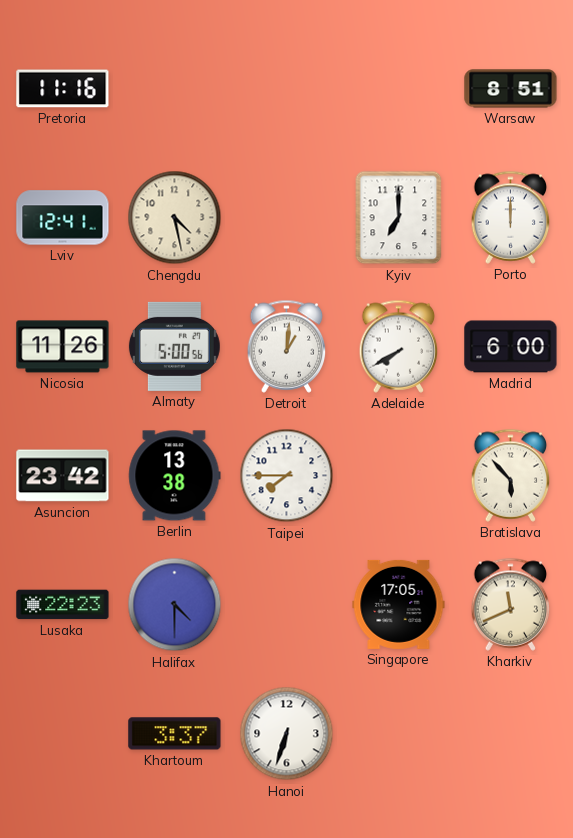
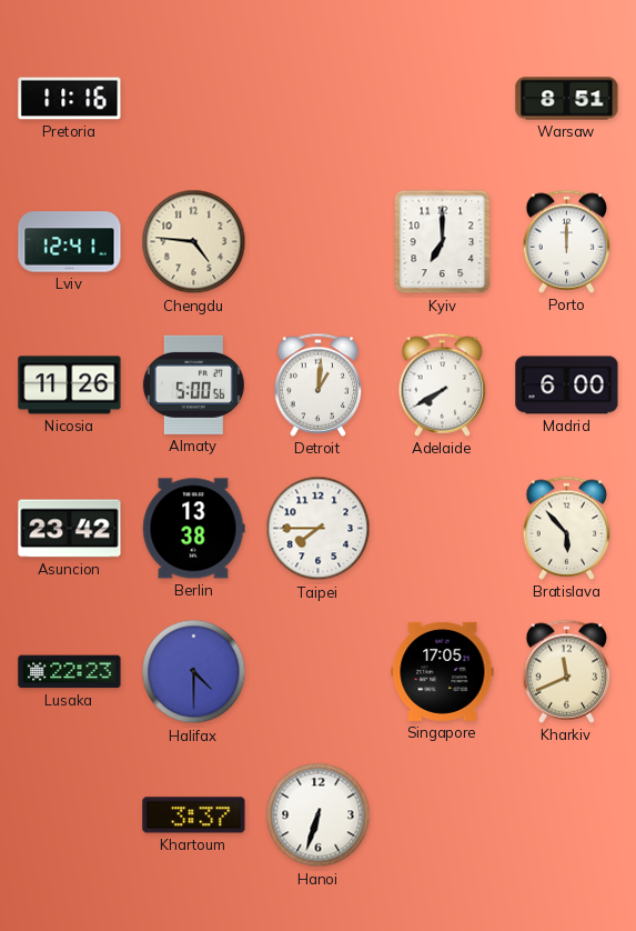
Chengdu: 4:28 -> 4:46 (194, 242)
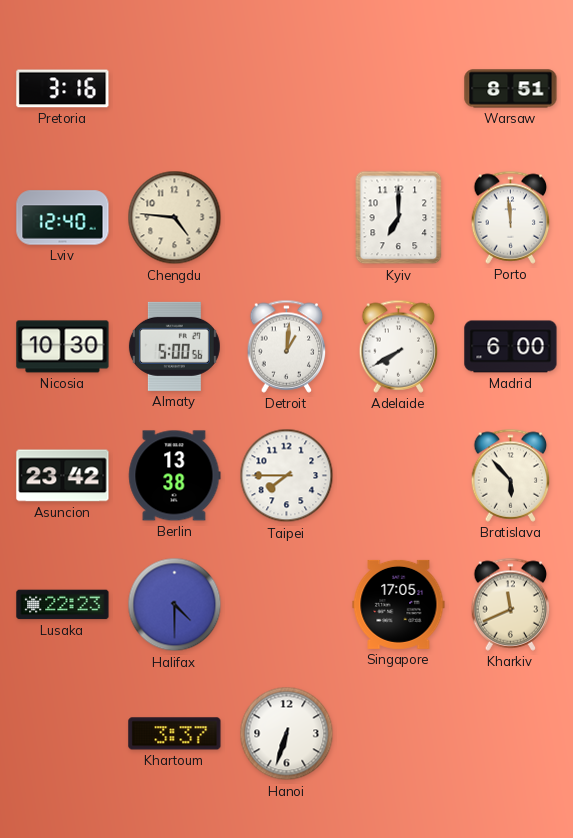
Pretoria: 11:16 -> 3:16 (63, 89)
Lviv: 12:41 -> 12:40 (63, 218)
Porto: 12:00 -> 11:59 (511, 217)
Nicosia: 11:26 -> 10:30 (63, 347)
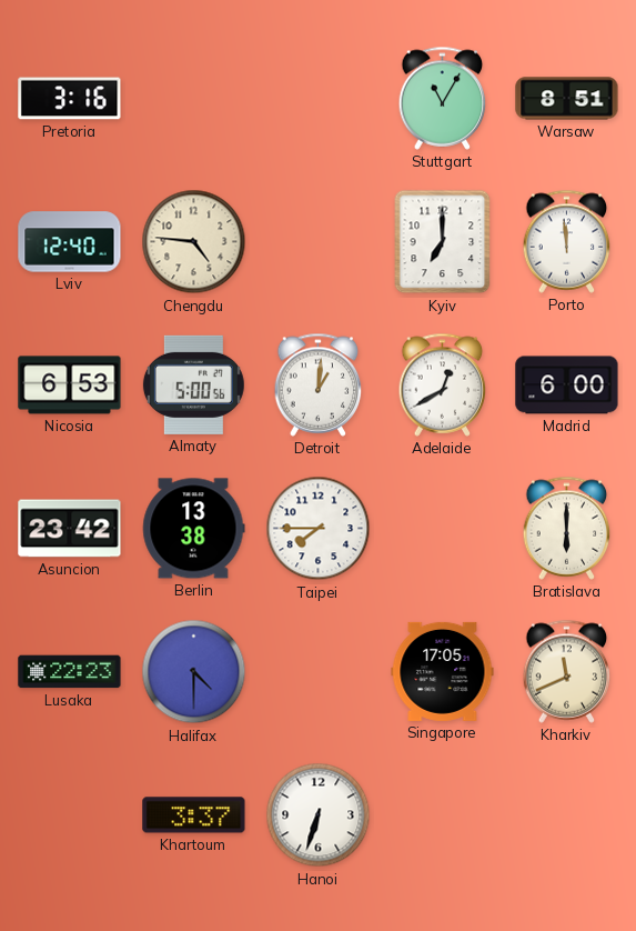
Stuttgart: none -> 11:05 (443, 98)
Nicosia: 10:30 -> 6:53 (70, 386)
Adelaide: 7:40 -> 12:40 (443, 384)
Bratislava: 5:53 -> 6:00 (567, 528)
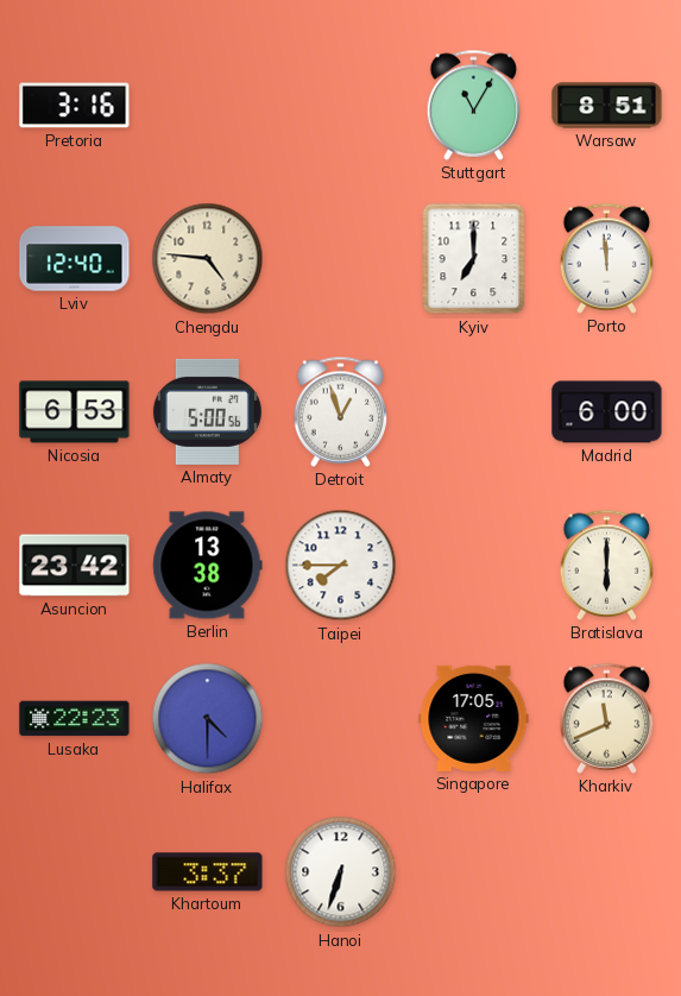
Detroit: 1:01 -> 12:57 (341, 411)
Adelaide: 12:40 -> none (443, 384)
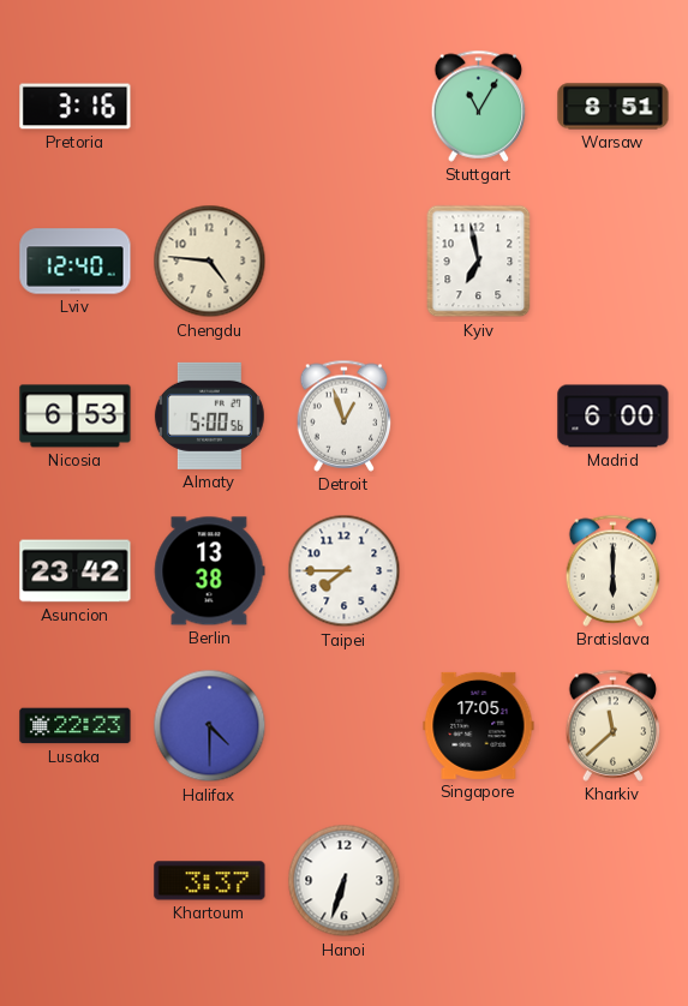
Kyiv: 7:00 -> 6:58 (479, 262)
Porto: 11:59 -> none (607, 258)
Kharkiv: 11:41 -> 11:38 (614, 725)
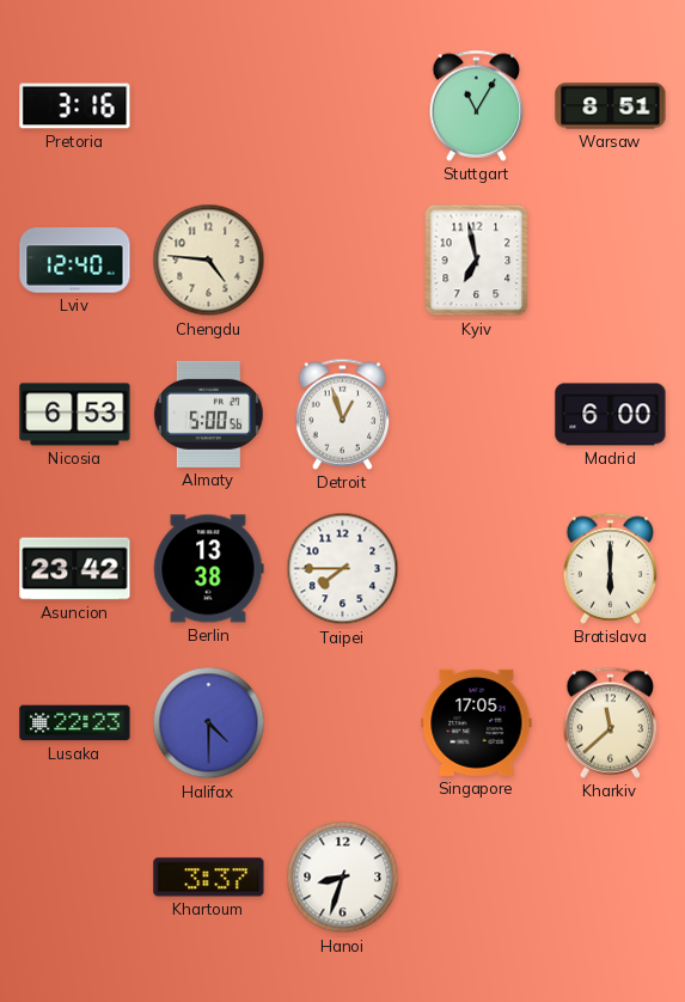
Hanoi: 6:33 -> 8:33 (343, 878)
